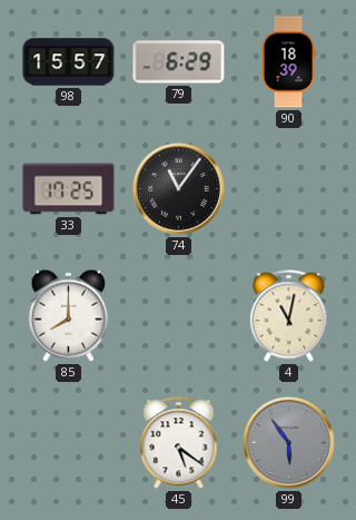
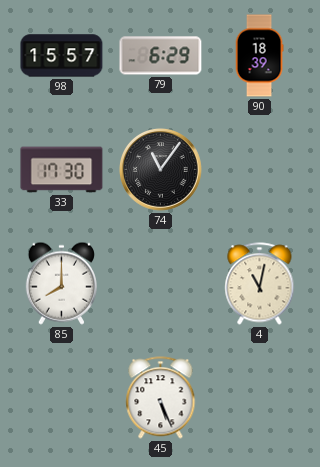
33: 17:25 -> 17:30 (62, 170)
45: 5:21 -> 5:26 (161, 398)
99: 5:54 -> none (288, 442)
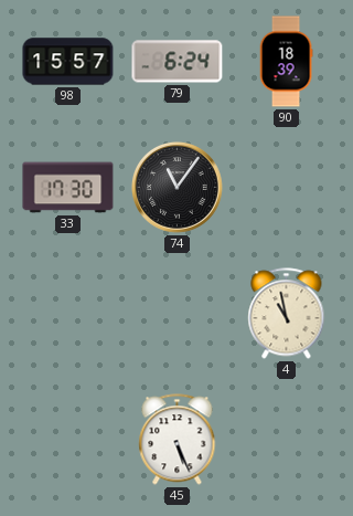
79: 6:29 -> 6:24 (178, 62)
85: 8:00 -> none (61, 283)
4: 11:02 -> 10:58 (287, 314)
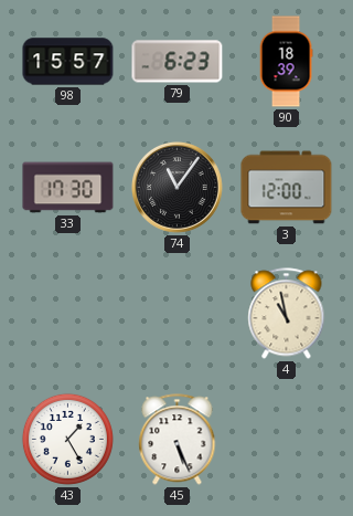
79: 6:24 -> 6:23 (178, 62)
3: none -> 12:00 (287, 188)
43: none -> 1:25 (67, 439)
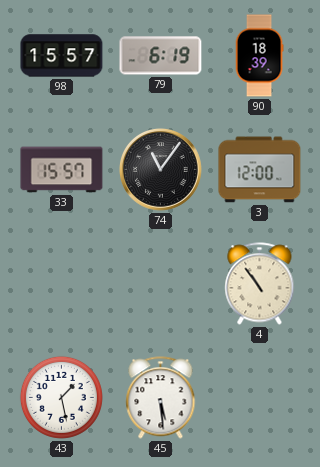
79: 6:23 -> 6:19 (161, 56)
33: 17:30 -> 15:57 (62, 170)
4: 10:58 -> 10:54 (260, 284)
43: 1:25 -> 1:28 (61, 397)
45: 5:26 -> 5:29 (161, 398)
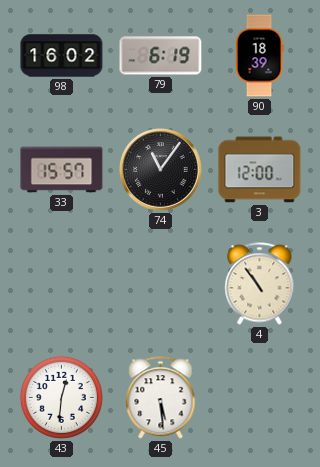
98: 15:57 -> 16:02 (62, 56)
43: 1:28 -> 12:31 (61, 397)
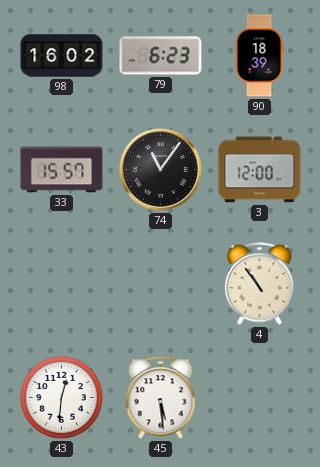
79: 6:19 -> 6:23 (161, 56)
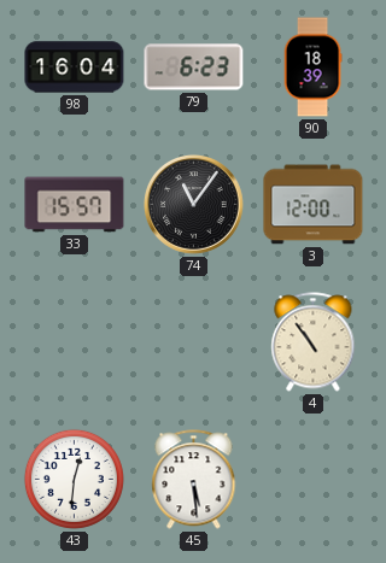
98: 16:02 -> 16:04 (75, 68)
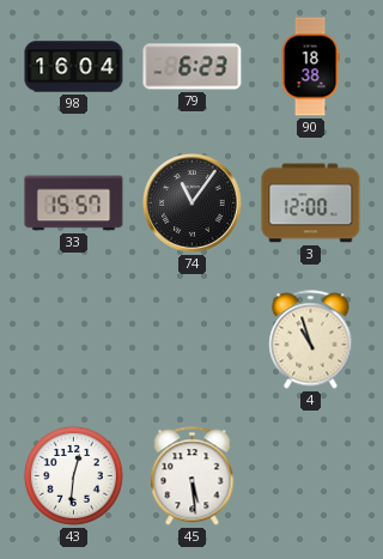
90: 18:39 -> 18:38 (310, 67)
4: 10:54 -> 10:57 (311, 340)
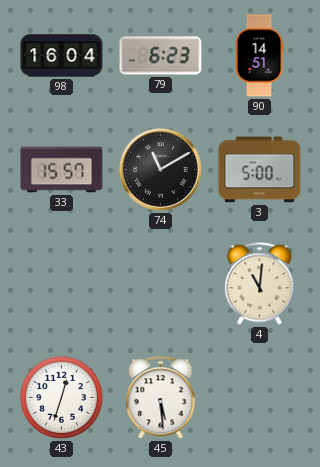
90: 18:38 -> 14:51 (259, 56)
74: 11:06 -> 11:10 (160, 169)
3: 12:00 -> 5:00 (260, 170)
4: 10:57 -> 11:01 (260, 284)
43: 12:31 -> 12:33 (61, 397)
